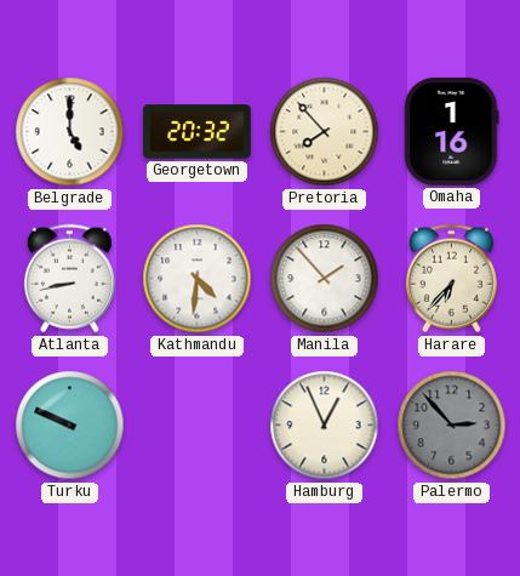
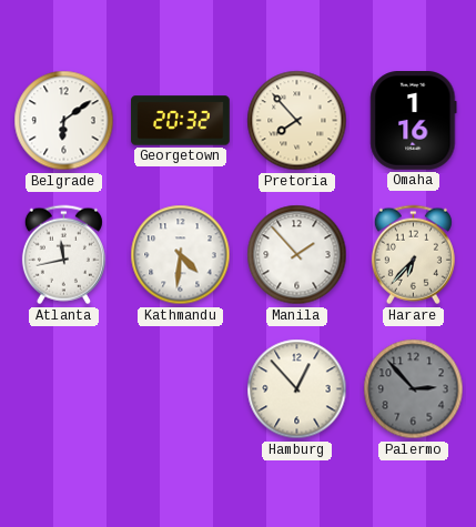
Belgrade: 5:00 -> 6:09 (64, 121)
Atlanta: 8:43 -> 11:43 (63, 255)
Turku: 9:49 -> none (70, 426)
Hamburg: 12:56 -> 12:53 (297, 389)
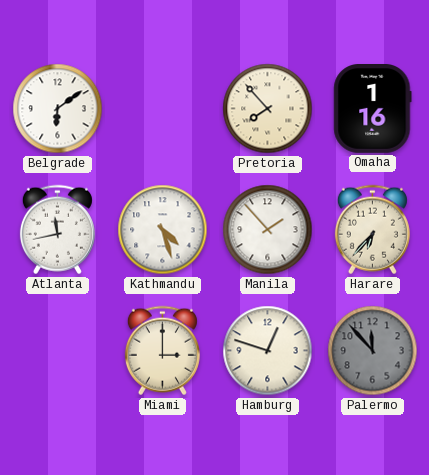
Georgetown: 20:32 -> none (181, 121)
Kathmandu: 4:31 -> 4:27 (163, 230)
Miami: none -> 3:00 (162, 351)
Hamburg: 12:53 -> 12:48 (268, 351)
Palermo: 2:53 -> 11:53 (373, 351)
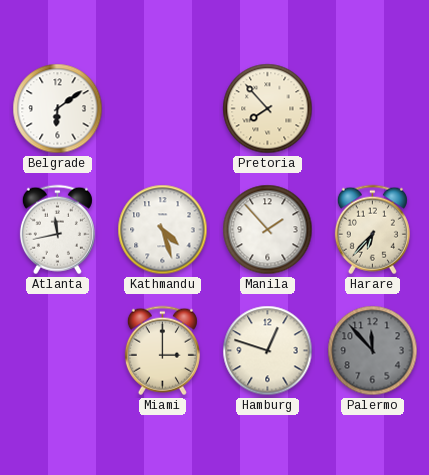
Omaha: 1:16 -> none (373, 109)
